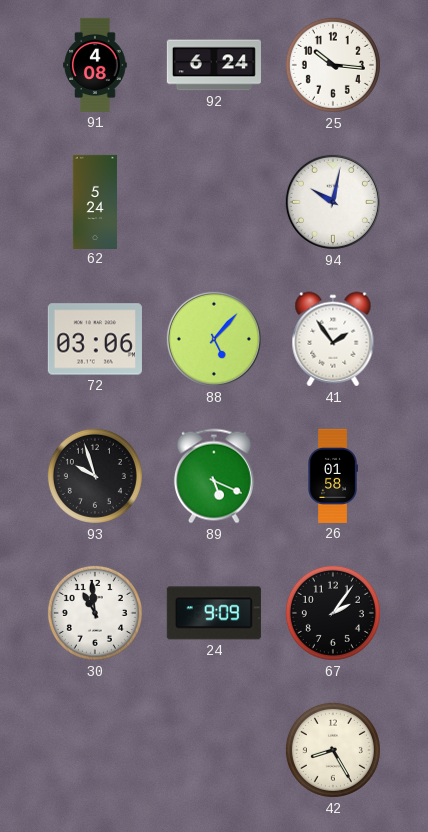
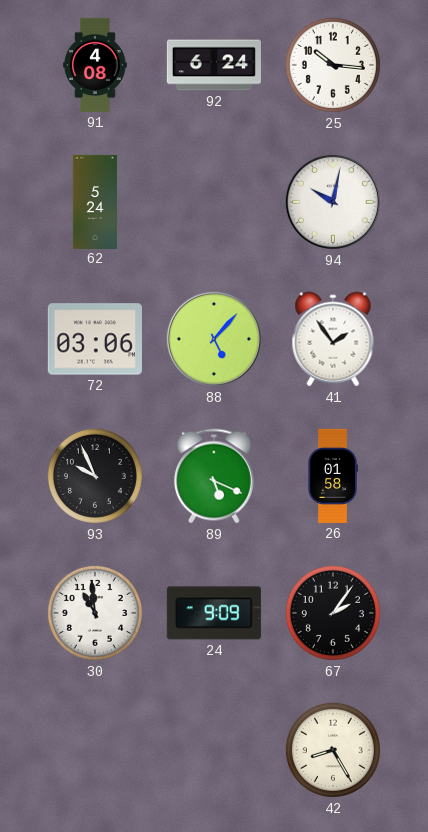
93: 9:57 -> 9:56 (95, 476)
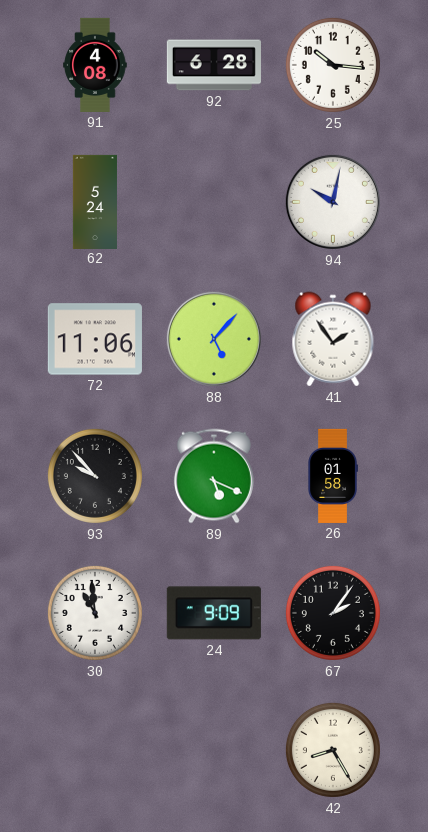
92: 6:24 -> 6:28 (214, 65)
72: 03:06 -> 11:06 (95, 339)
93: 9:56 -> 9:53 (95, 476)
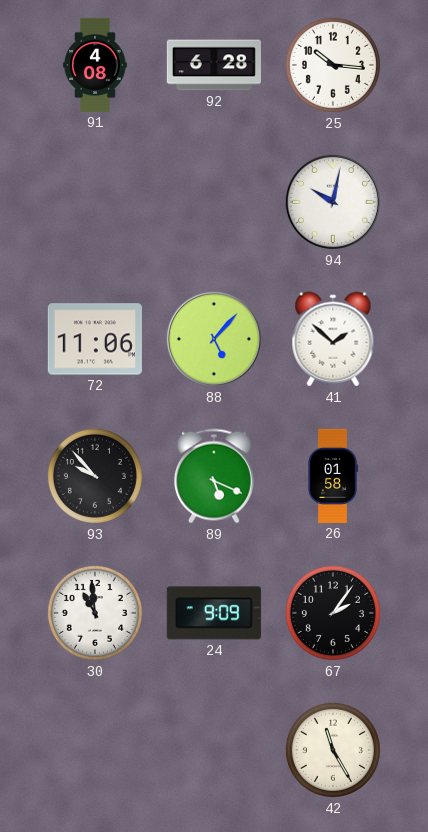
62: 5:24 -> none (94, 201)
41: 1:54 -> 1:52 (333, 339)
42: 8:25 -> 11:25 (333, 750)
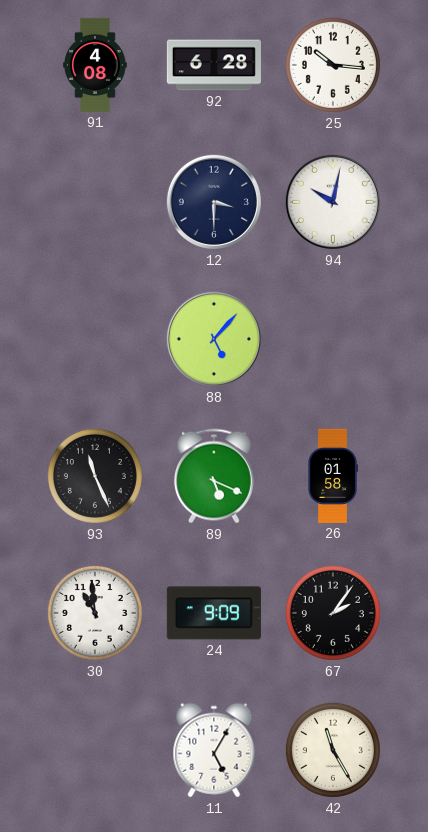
12: none -> 3:30 (214, 202)
72: 11:06 -> none (95, 339)
41: 1:52 -> none (333, 339)
93: 9:53 -> 11:26 (95, 476)
11: none -> 5:05 (214, 750)
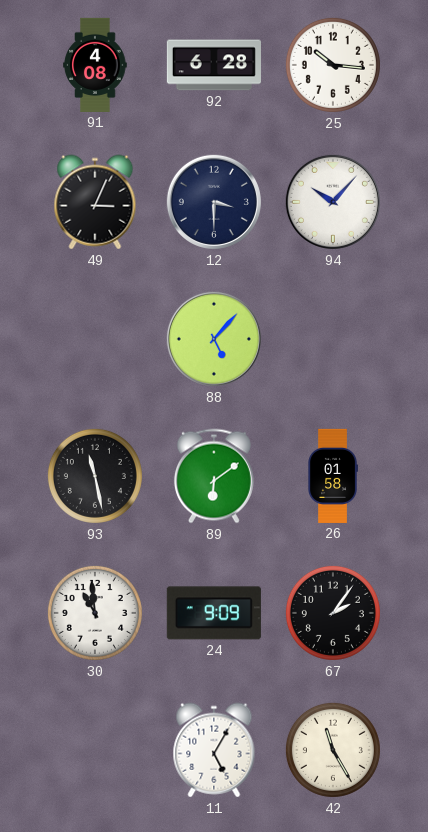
49: none -> 3:04 (95, 202)
94: 10:02 -> 10:07 (333, 202)
93: 11:26 -> 11:28 (95, 476)
89: 5:19 -> 6:09 (214, 476)
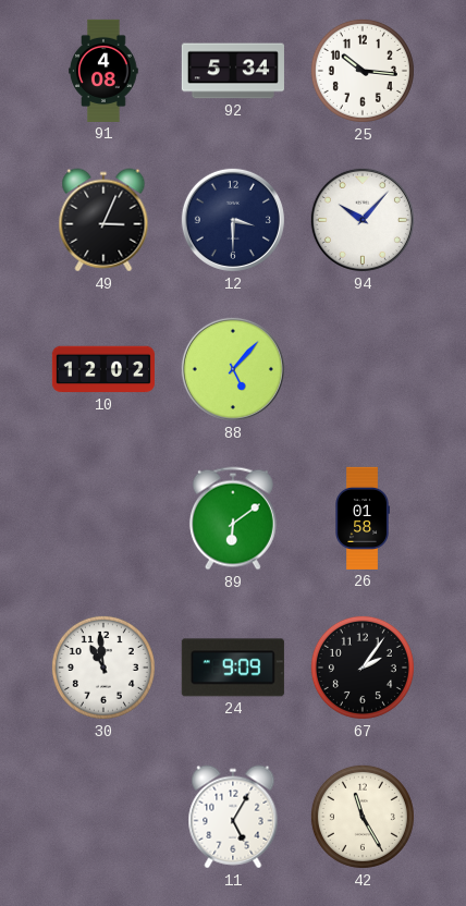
92: 6:28 -> 5:34 (233, 71)
10: none -> 12:02 (103, 369)
93: 11:28 -> none (95, 476)
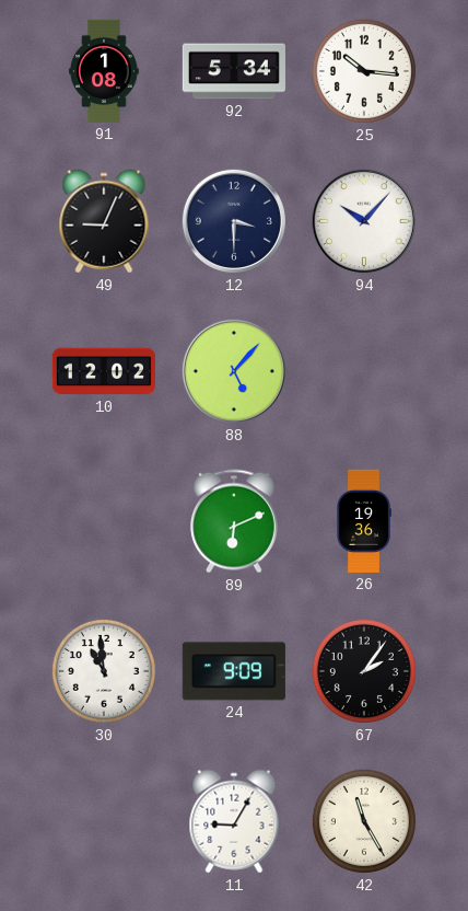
91: 4:08 -> 1:08 (104, 71)
49: 3:04 -> 9:04 (104, 221)
89: 6:09 -> 6:11 (234, 521)
26: 01:58 -> 19:36 (364, 521)
11: 5:05 -> 9:05 (234, 821)
